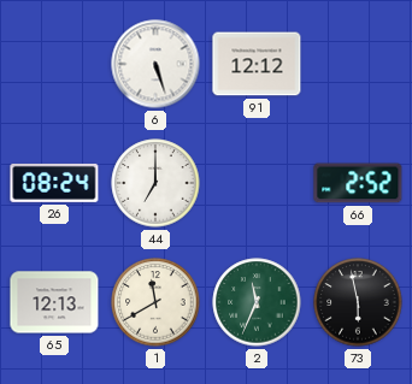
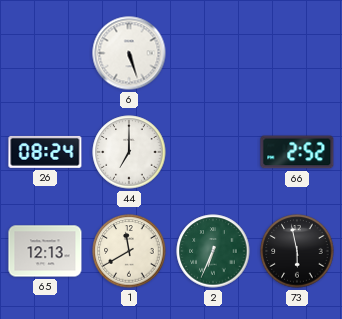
91: 12:12 -> none (257, 64)
2: 11:34 -> 6:34 (213, 251)
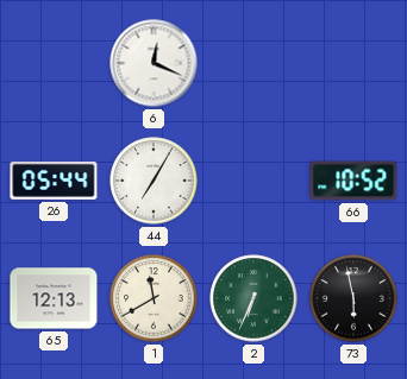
6: 5:27 -> 12:19 (154, 63)
26: 08:24 -> 05:44 (54, 181)
44: 7:00 -> 7:05 (154, 181)
66: 2:52 -> 10:52 (353, 181)
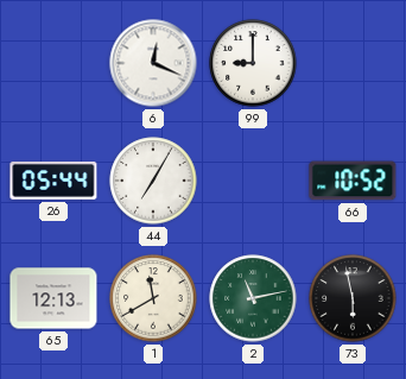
99: none -> 9:00 (253, 63)
2: 6:34 -> 11:13 (253, 298)
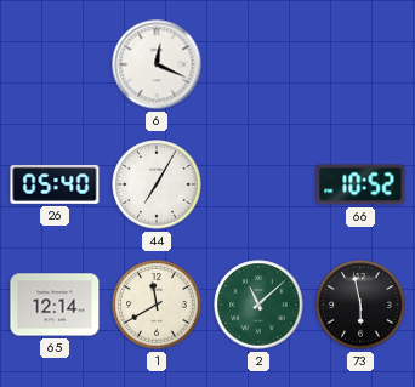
99: 9:00 -> none (253, 63)
26: 05:44 -> 05:40 (55, 184)
65: 12:13 -> 12:14 (55, 305)
2: 11:13 -> 11:08 (258, 305)
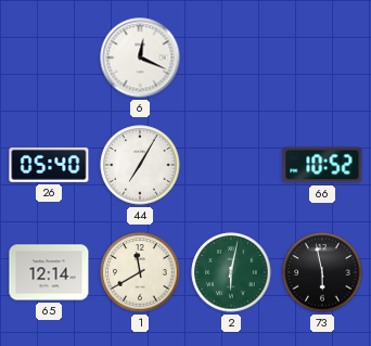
2: 11:08 -> 6:02 (231, 272)
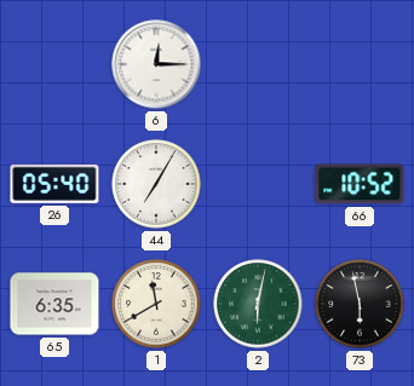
6: 12:19 -> 12:15 (156, 64)
65: 12:14 -> 6:35 (54, 304)
